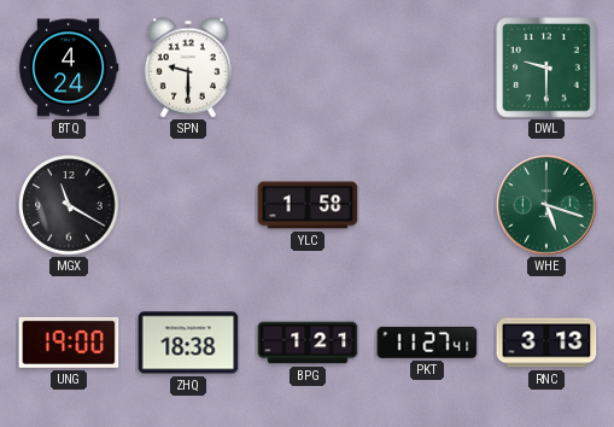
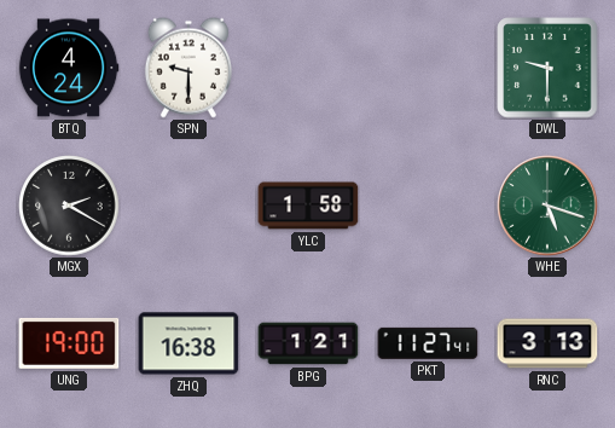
MGX: 11:20 -> 2:20 (69, 206)
ZHQ: 18:38 -> 16:38 (188, 343)
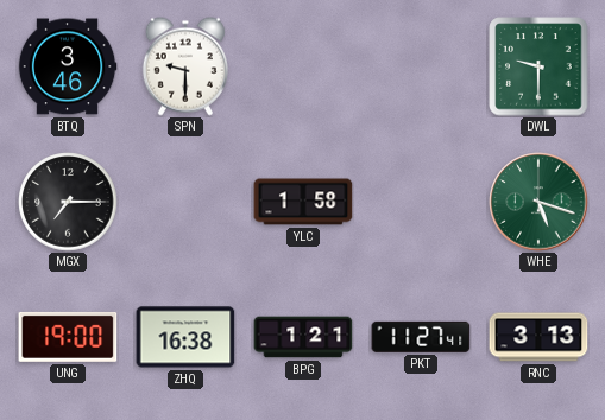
BTQ: 4:24 -> 3:46 (68, 66)
MGX: 2:20 -> 7:15 (68, 202)
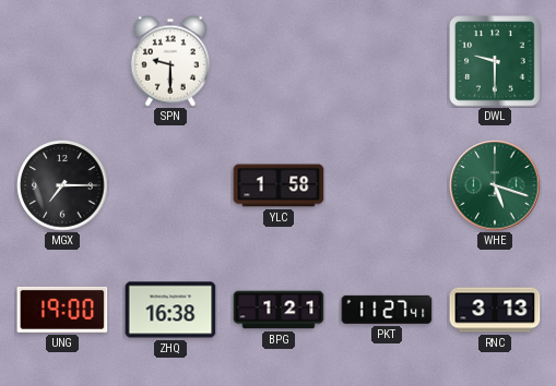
BTQ: 3:46 -> none (68, 66)
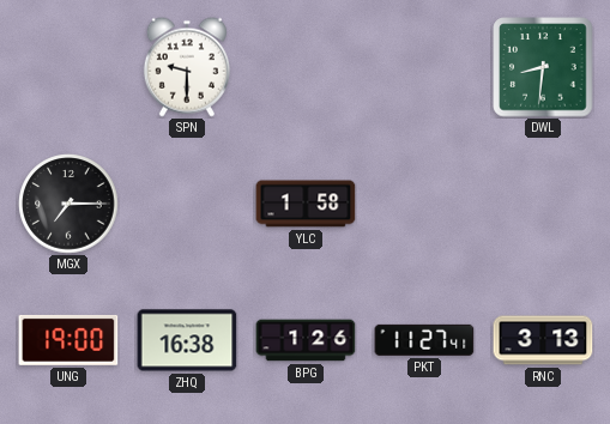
DWL: 9:30 -> 8:31 (543, 67)
WHE: 5:18 -> none (495, 185)
BPG: 1:21 -> 1:26 (306, 340)
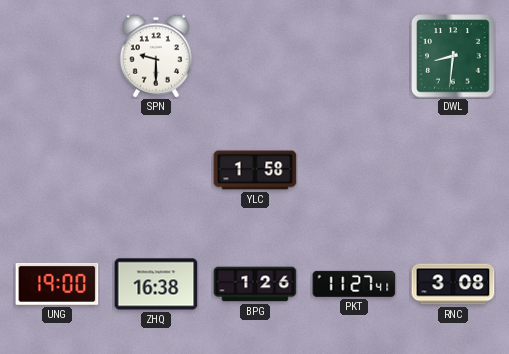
MGX: 7:15 -> none (68, 204)
RNC: 3:13 -> 3:08 (453, 284)
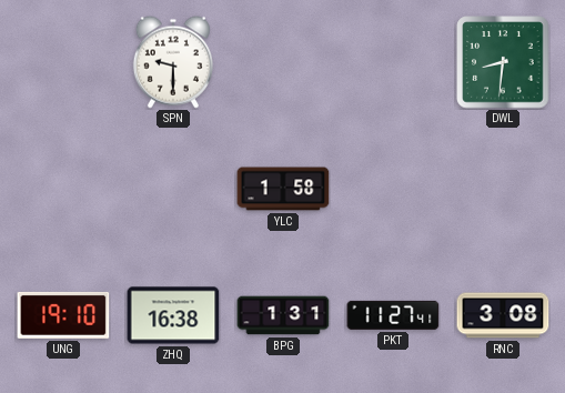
UNG: 19:00 -> 19:10 (63, 315)
BPG: 1:26 -> 1:31 (283, 315)
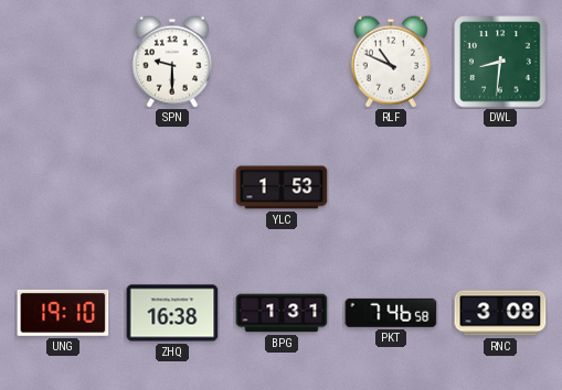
RLF: none -> 10:49 (391, 62)
YLC: 1:58 -> 1:53 (282, 187)
PKT: 11:27 -> 7:46 (391, 313)
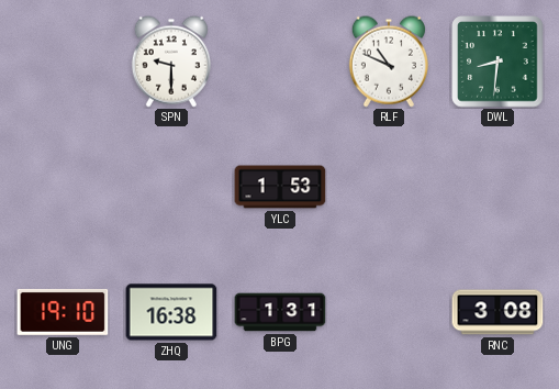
PKT: 7:46 -> none (391, 313)
